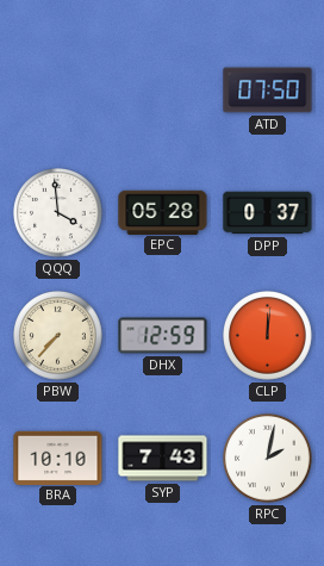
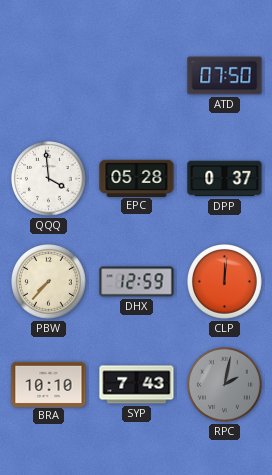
RPC dial: white -> grey (225, 385)
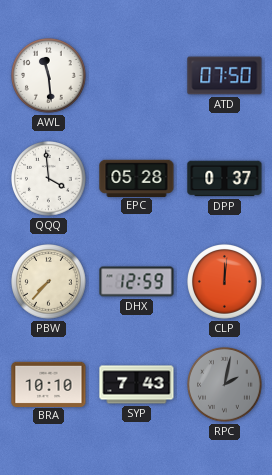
AWL: none -> 11:29 (49, 76)
